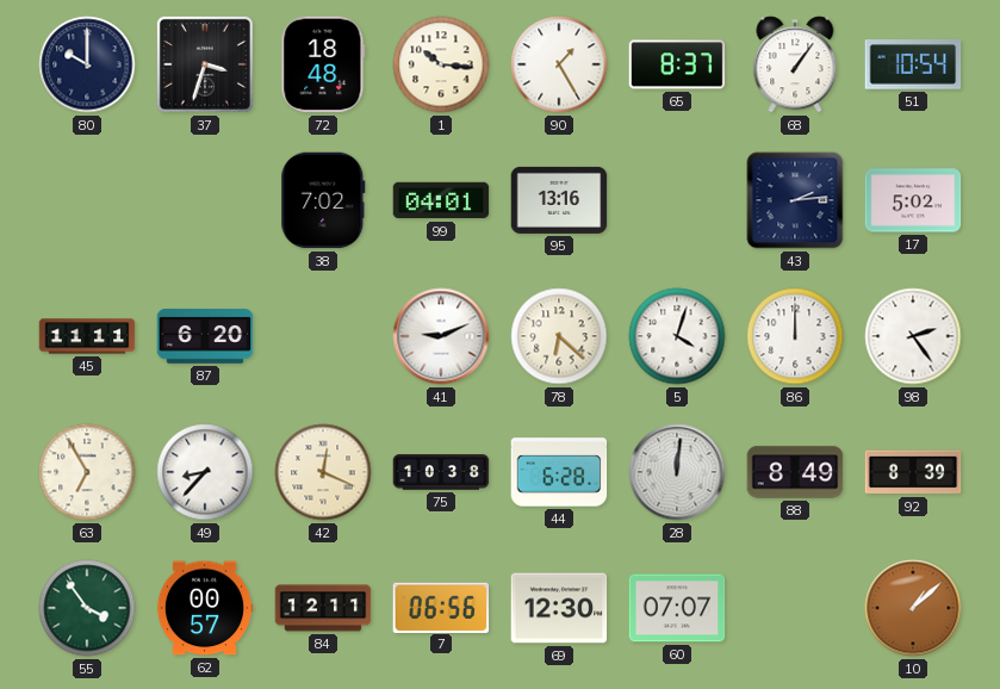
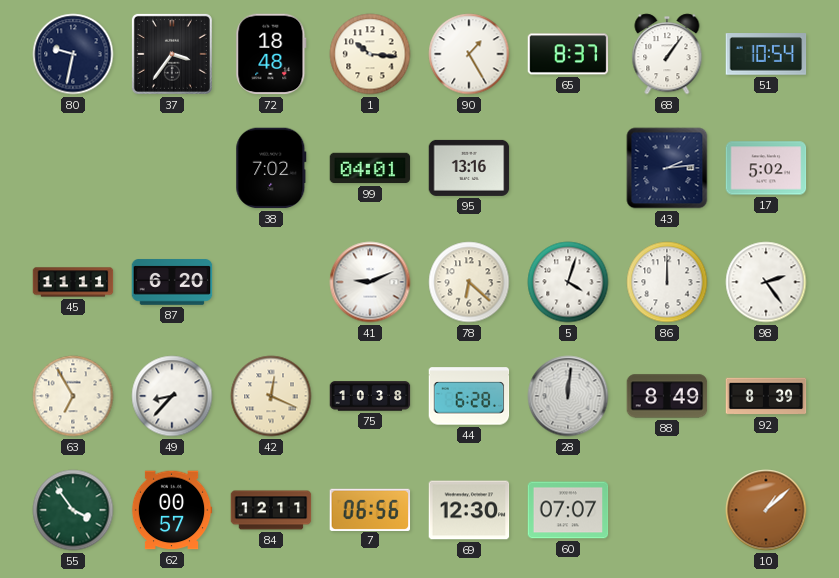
80: 10:00 -> 9:32 (73, 54)
37: 3:33 -> 3:36 (172, 54)
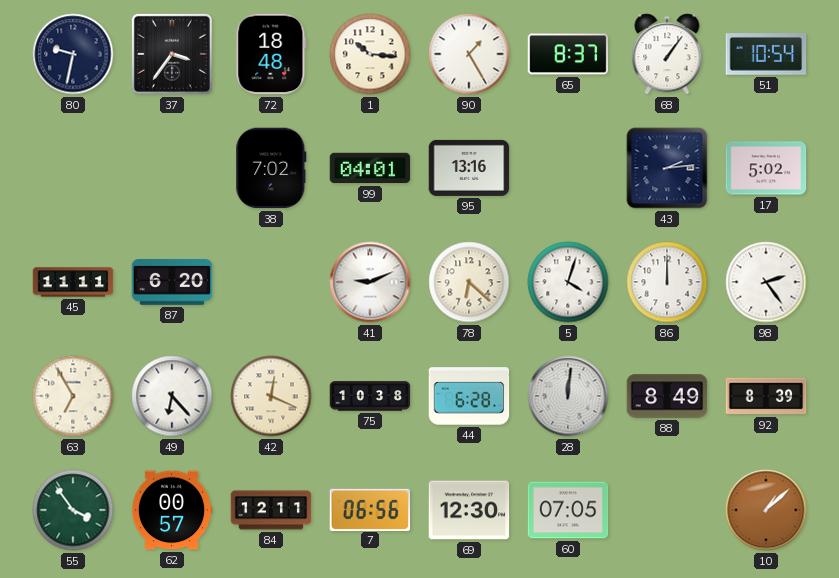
49: 8:37 -> 6:23 (172, 396)
60: 07:07 -> 07:05 (568, 510)
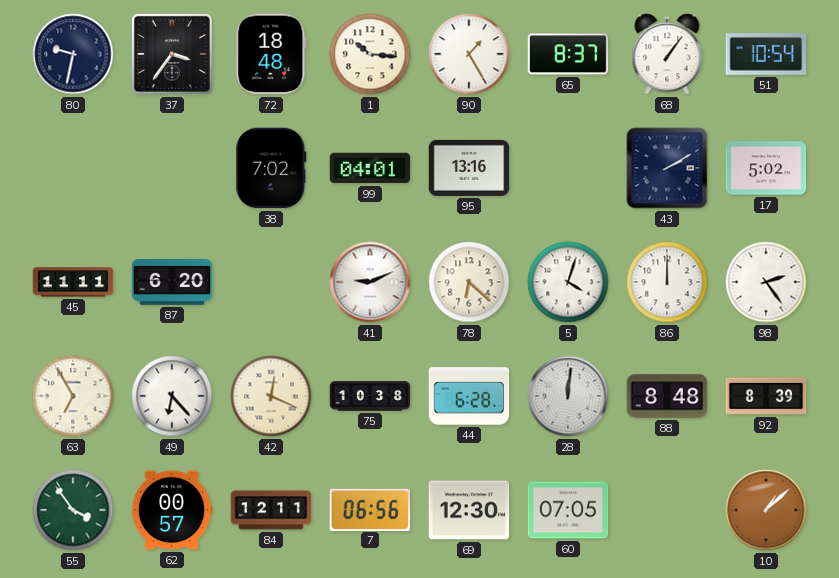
43: 2:14 -> 2:10 (667, 168)
88: 8:49 -> 8:48 (667, 396)
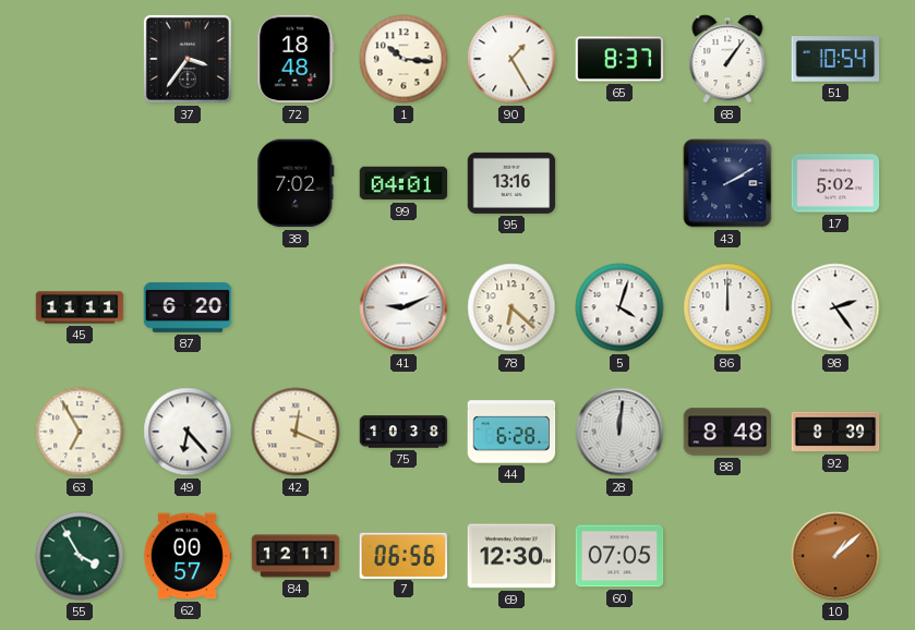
80: 9:32 -> none (73, 54)
55: 3:54 -> 3:55 (80, 556)
